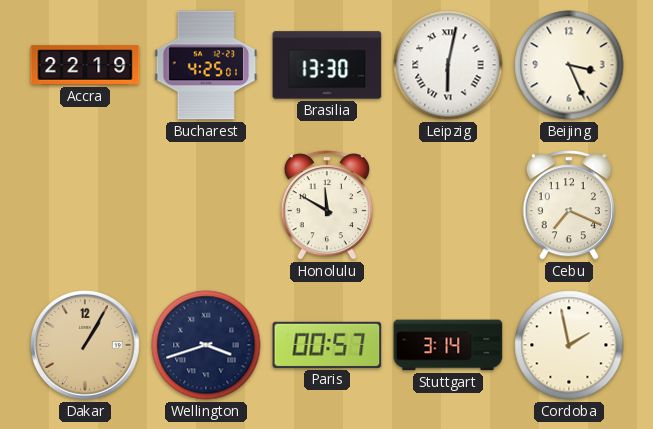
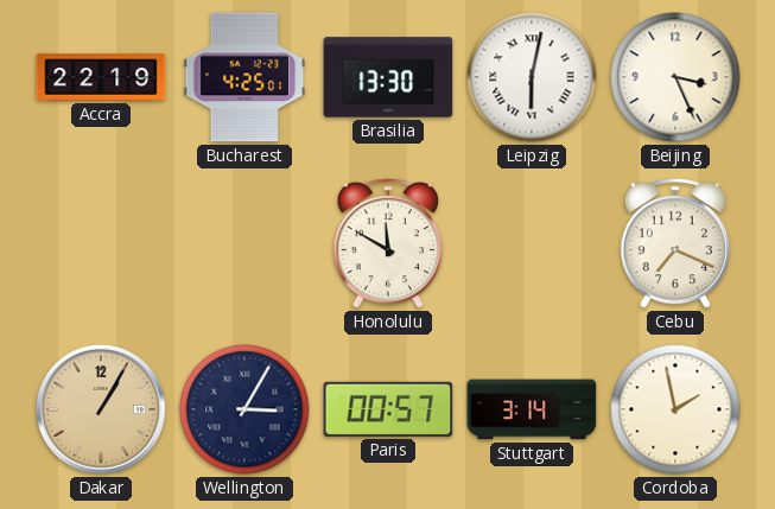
Wellington: 3:42 -> 3:05 (244, 409)
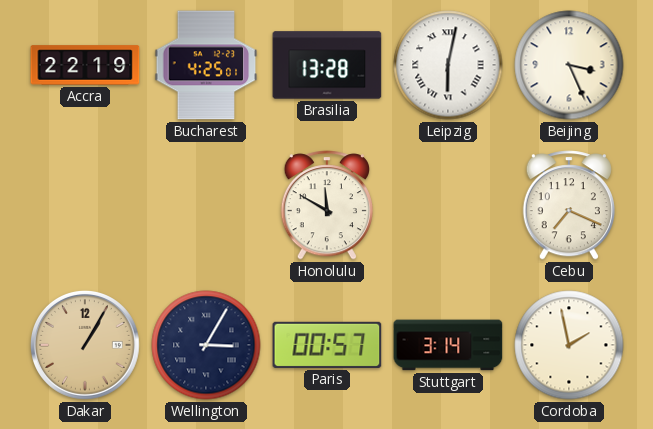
Brasilia: 13:30 -> 13:28 (327, 65)
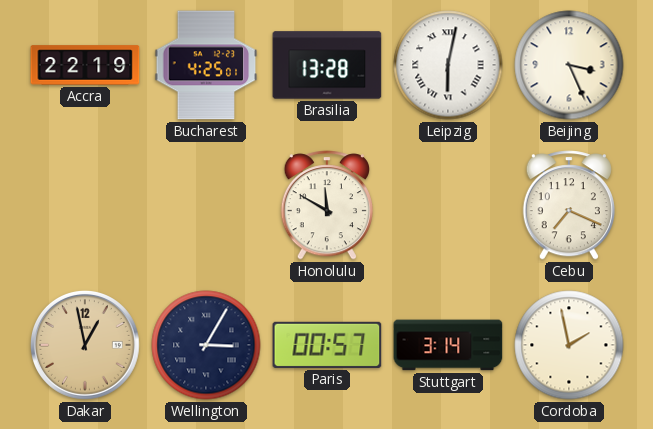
Dakar: 1:05 -> 12:58 (85, 345)
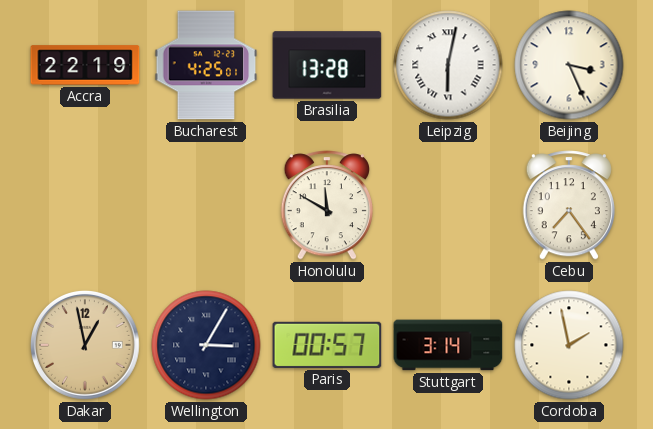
Cebu: 7:19 -> 7:24 (569, 205)
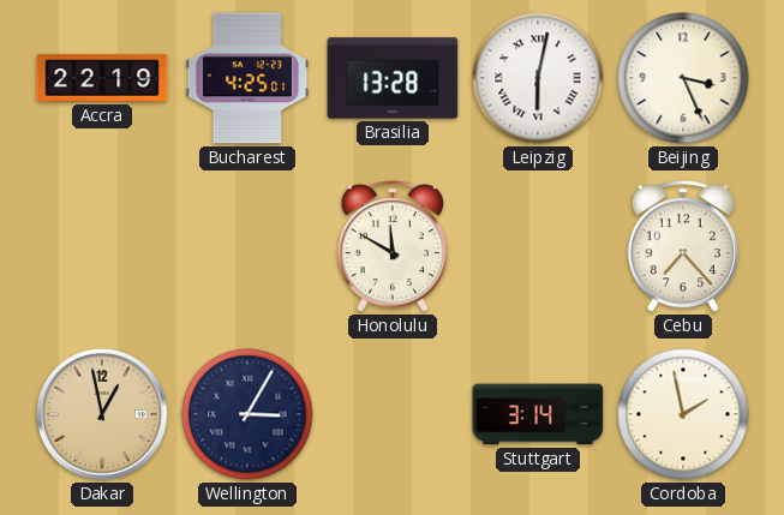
Cebu: 7:24 -> 7:23 (683, 246)
Paris: 00:57 -> none (327, 345)
